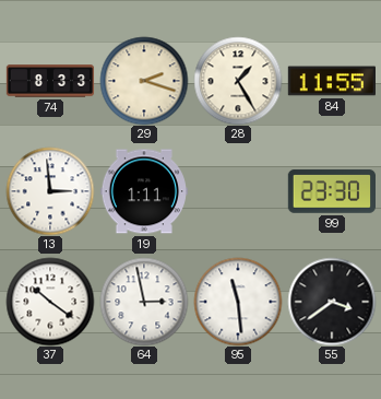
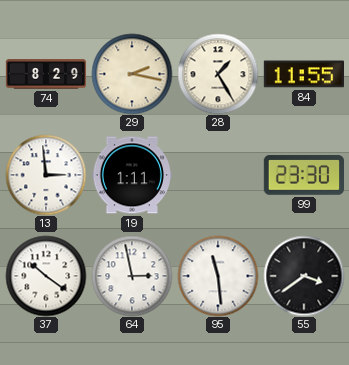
74: 8:33 -> 8:29 (46, 74)
29: 2:18 -> 2:17 (132, 74)
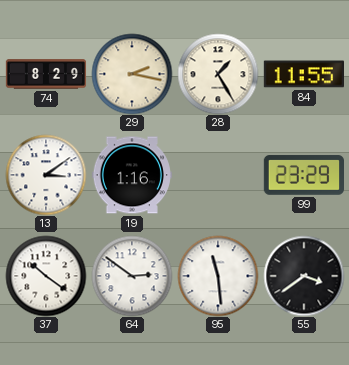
13: 2:59 -> 3:09 (46, 175)
19: 1:11 -> 1:16 (131, 175)
99: 23:30 -> 23:29 (303, 175)
64: 2:58 -> 2:51 (132, 276)
